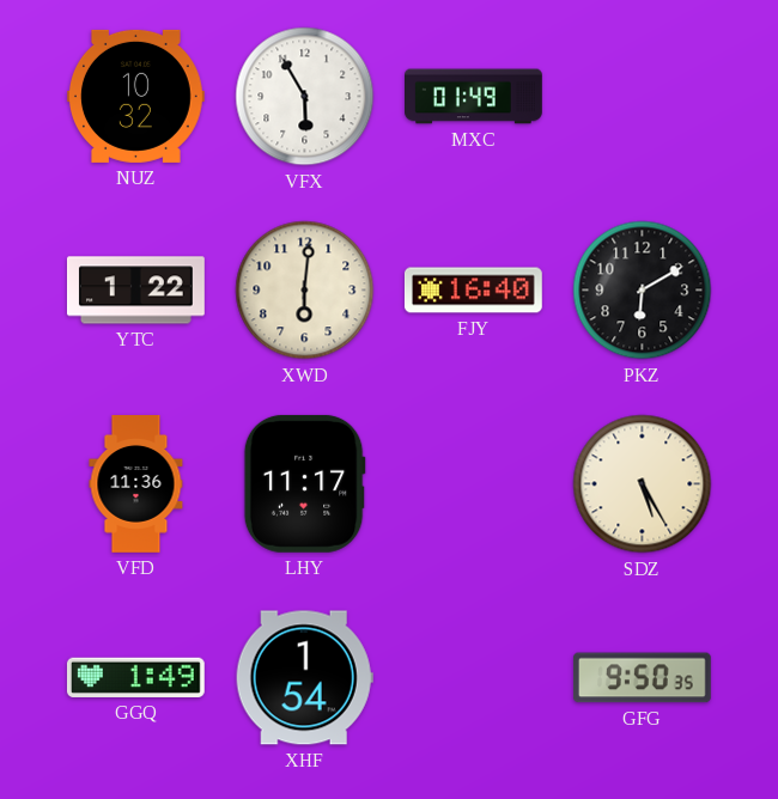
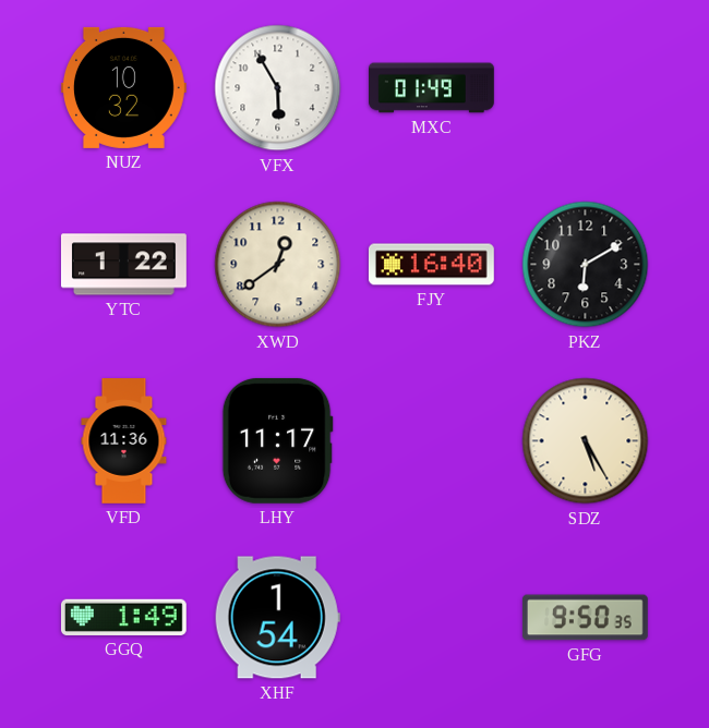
XWD: 6:01 -> 12:39 (278, 265)
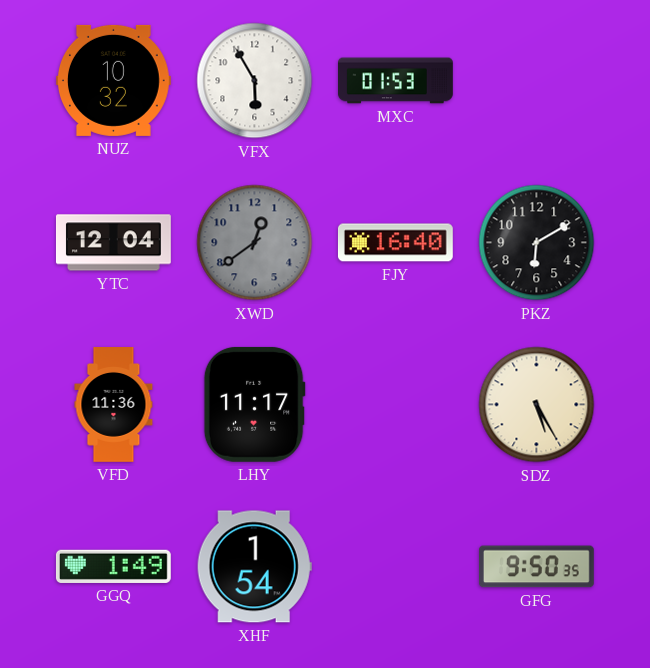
MXC: 01:49 -> 01:53 (396, 81)
YTC: 1:22 -> 12:04 (114, 243)
XWD dial: cream -> grey (255, 243)
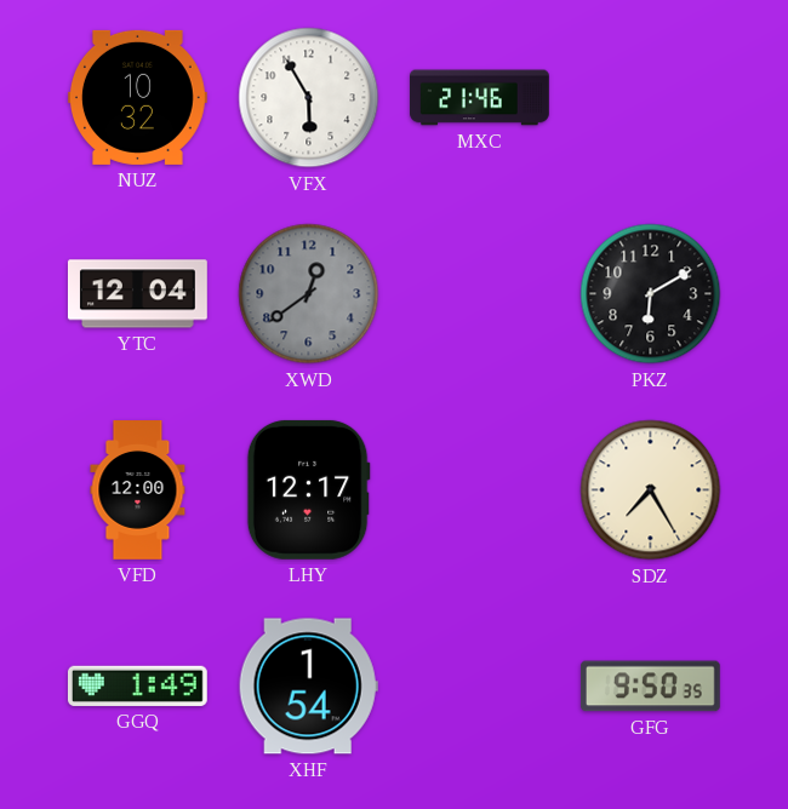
MXC: 01:53 -> 21:46 (480, 98)
FJY: 16:40 -> none (395, 243)
VFD: 11:36 -> 12:00 (138, 490)
LHY: 11:17 -> 12:17 (308, 489)
SDZ: 5:25 -> 7:25 (651, 490)
